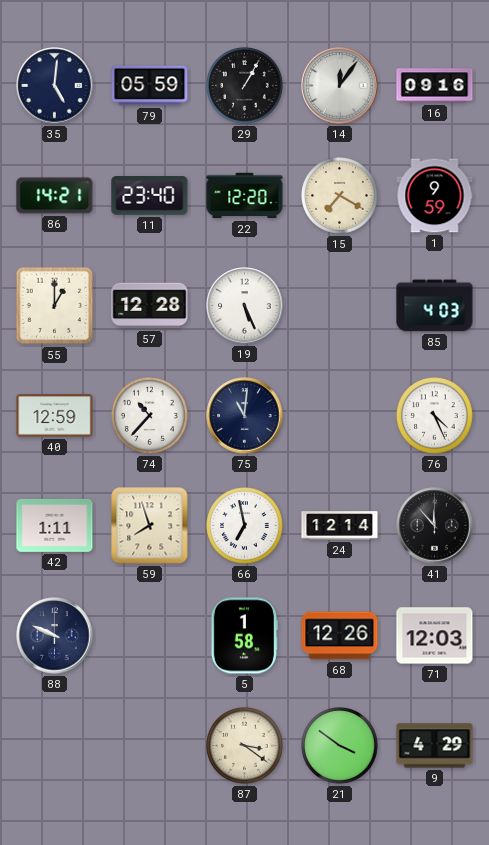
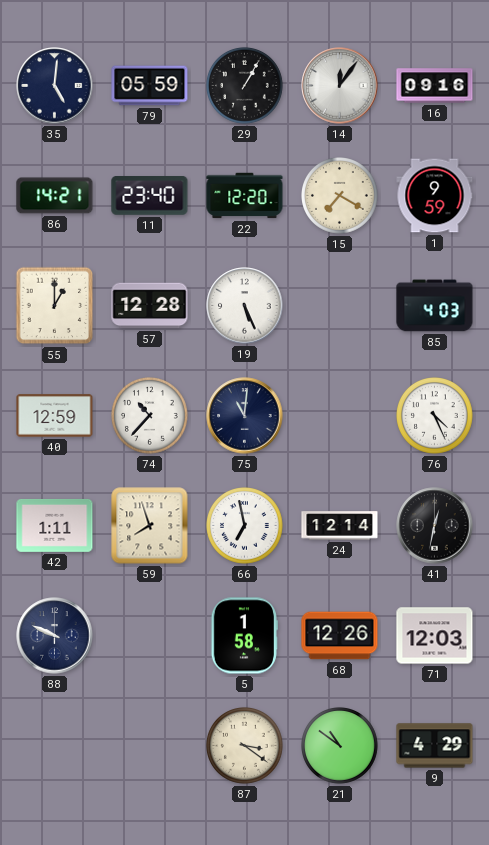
41: 11:53 -> 12:32 (435, 526)
21: 3:51 -> 10:51 (340, 746)
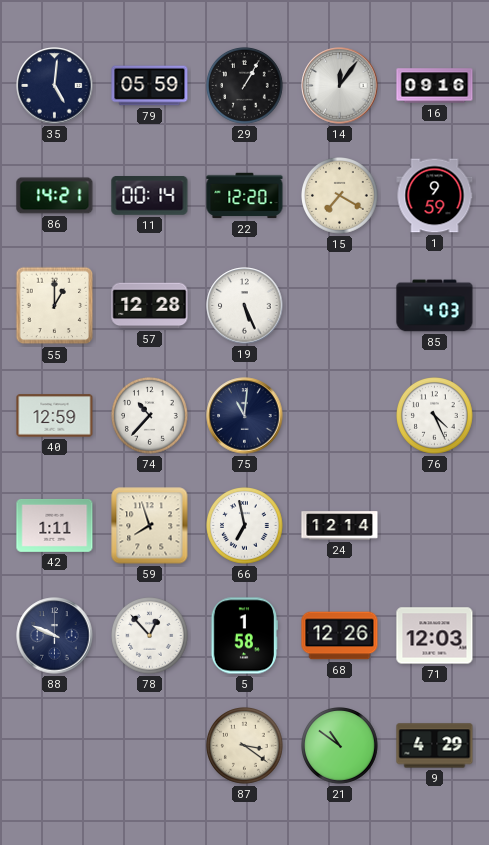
11: 23:40 -> 00:14 (150, 196)
41: 12:32 -> none (435, 526)
78: none -> 12:53 (150, 636)
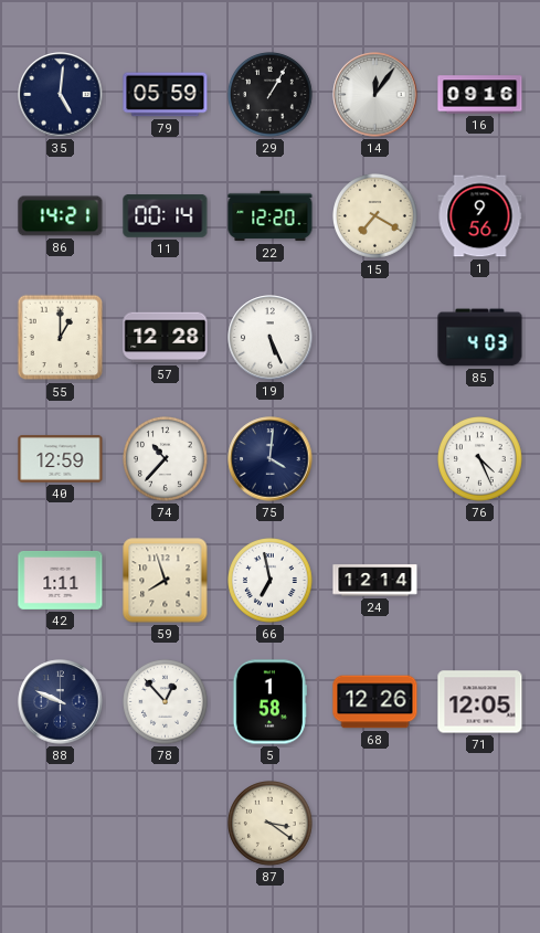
1: 9:59 -> 9:56 (480, 216)
75: 11:01 -> 4:01 (271, 459)
71: 12:03 -> 12:05 (480, 702)
21: 10:51 -> none (340, 746)
9: 4:29 -> none (435, 746)
